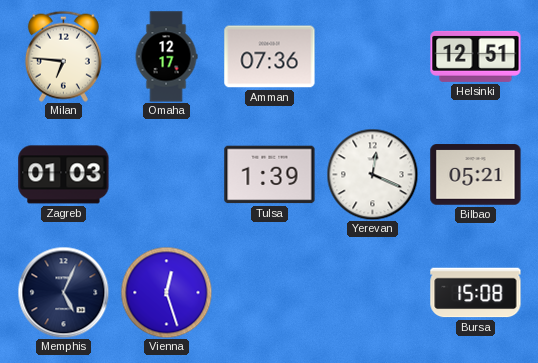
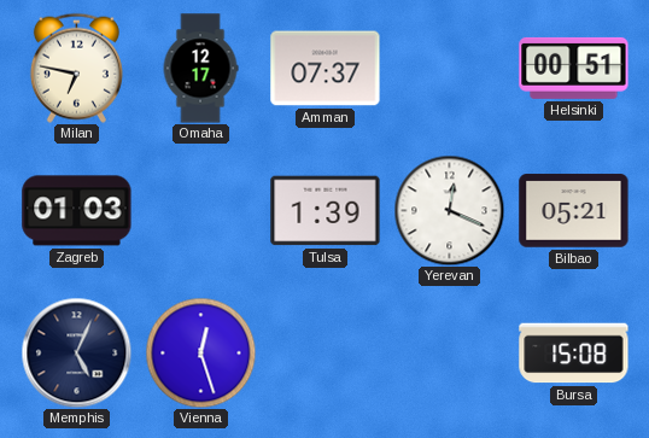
Milan: 6:46 -> 6:47 (76, 68)
Amman: 07:36 -> 07:37 (326, 69)
Helsinki: 12:51 -> 00:51 (574, 68)
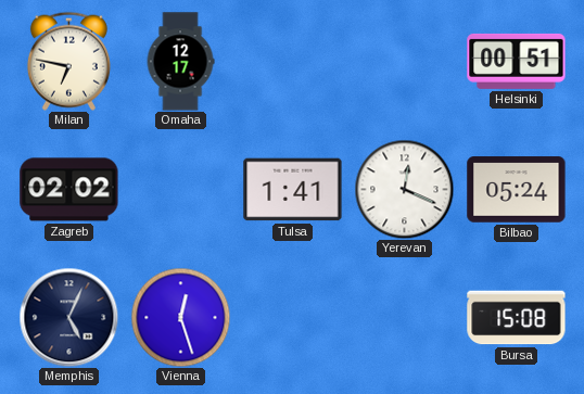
Amman: 07:37 -> none (326, 69)
Zagreb: 01:03 -> 02:02 (69, 190)
Tulsa: 1:39 -> 1:41 (293, 190)
Bilbao: 05:21 -> 05:24 (517, 190)
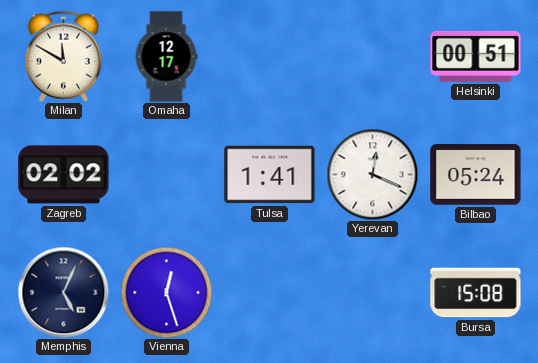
Milan: 6:47 -> 11:50 (63, 56)
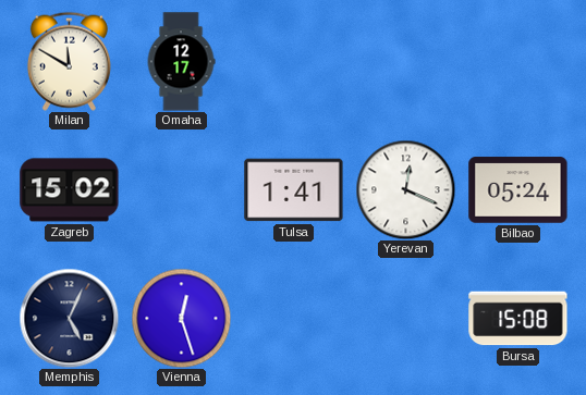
Helsinki: 00:51 -> none (476, 56)
Zagreb: 02:02 -> 15:02 (70, 190)
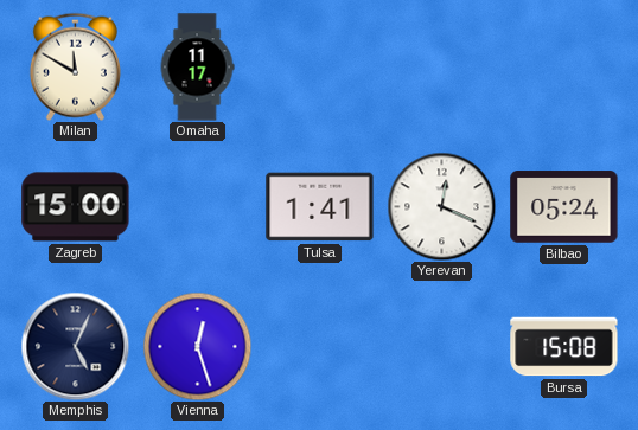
Omaha: 12:17 -> 11:17 (197, 68)
Zagreb: 15:02 -> 15:00 (76, 207)
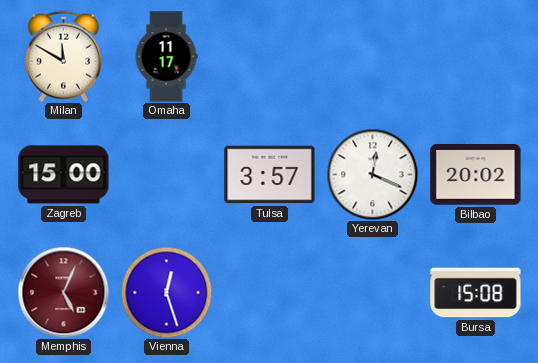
Tulsa: 1:41 -> 3:57 (270, 175)
Bilbao: 05:24 -> 20:02 (476, 175)
Memphis dial: navy -> burgundy (63, 292)
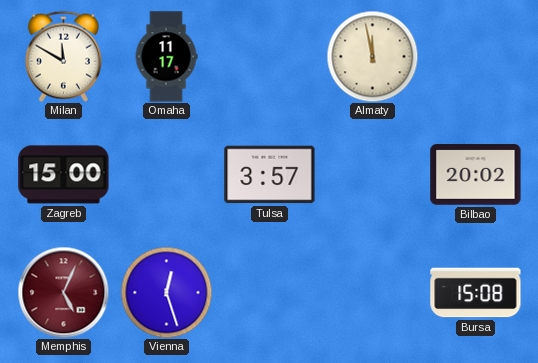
Almaty: none -> 11:58 (372, 56)
Yerevan: 12:19 -> none (372, 174)
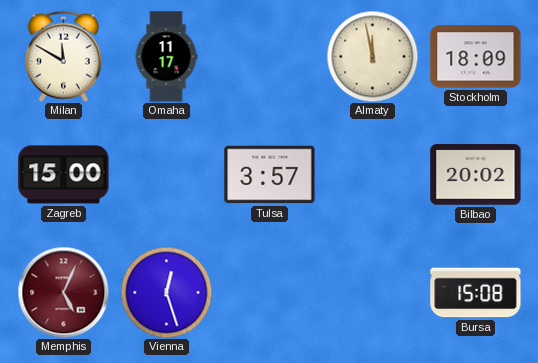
Stockholm: none -> 18:09 (476, 57)
